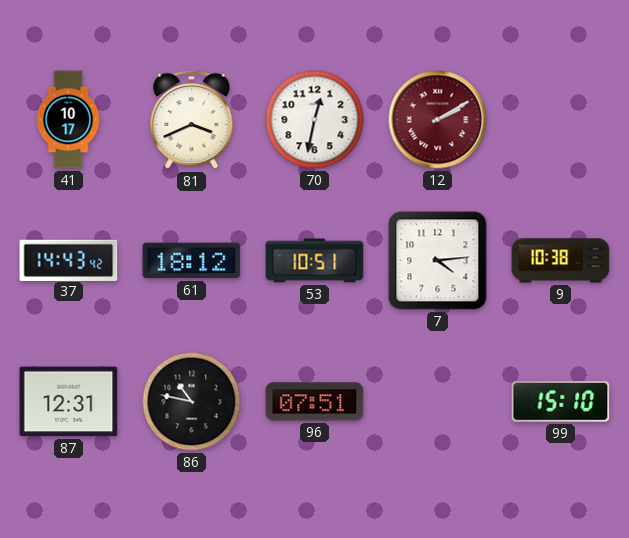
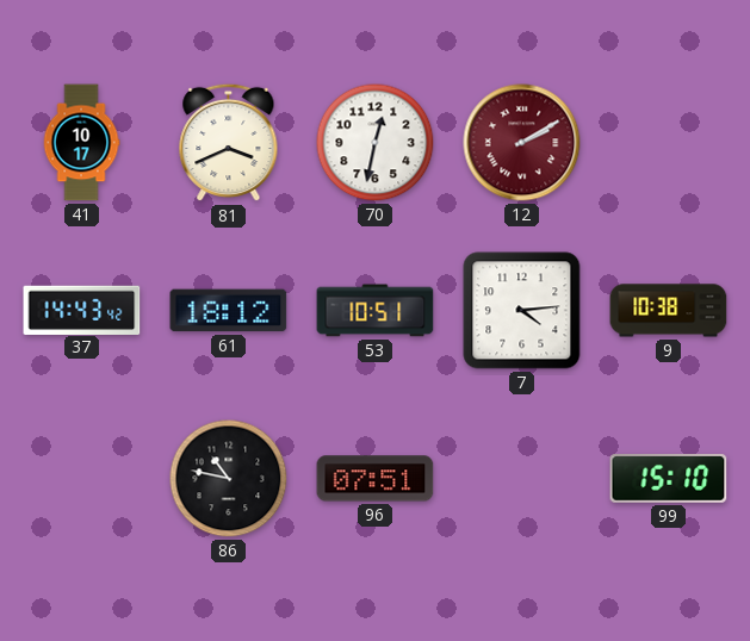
87: 12:31 -> none (69, 402)
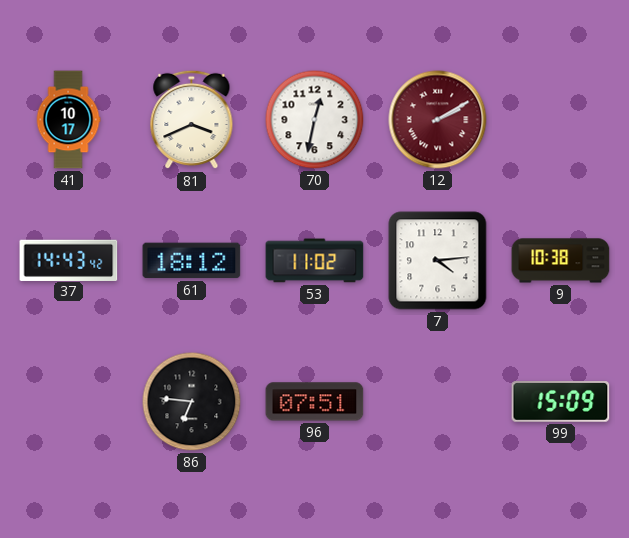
53: 10:51 -> 11:02 (315, 261)
86: 10:47 -> 6:46 (192, 402)
99: 15:10 -> 15:09 (561, 402)
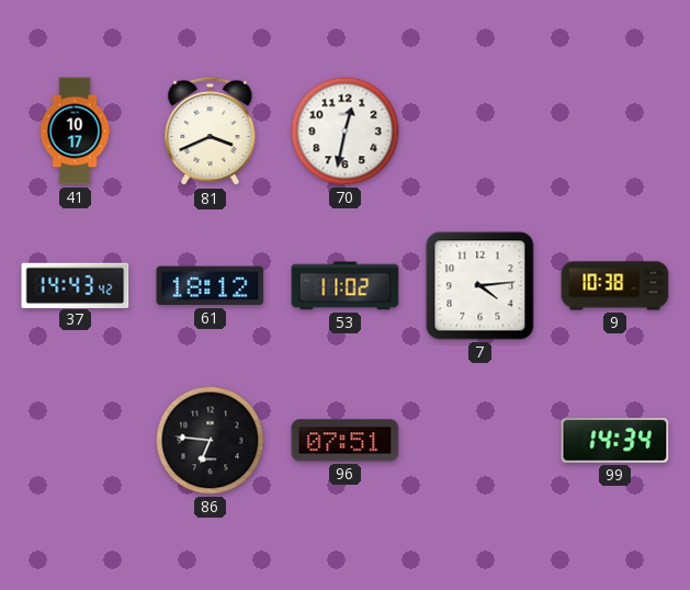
12: 2:10 -> none (438, 120)
99: 15:09 -> 14:34 (615, 441)
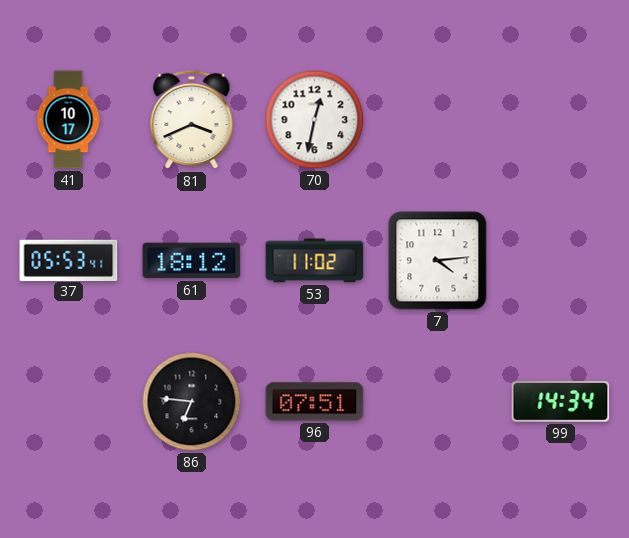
37: 14:43 -> 05:53 (69, 260)
9: 10:38 -> none (615, 286)
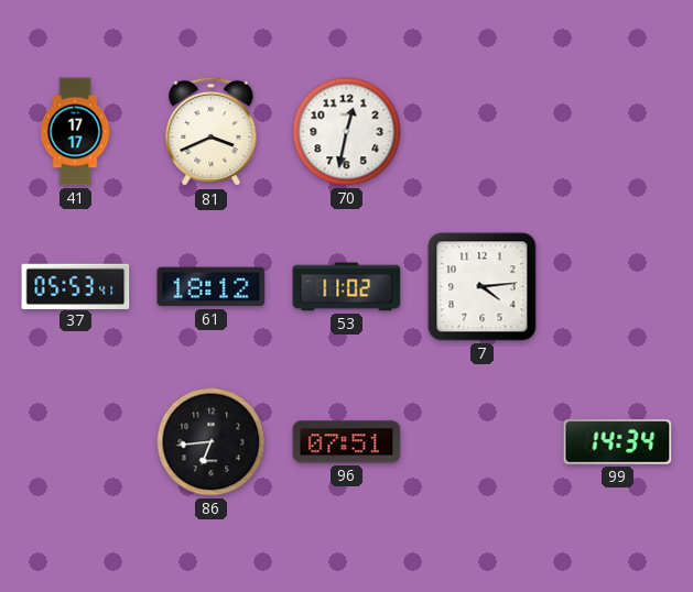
41: 10:17 -> 17:17 (75, 132)
86: 6:46 -> 6:44 (212, 442)
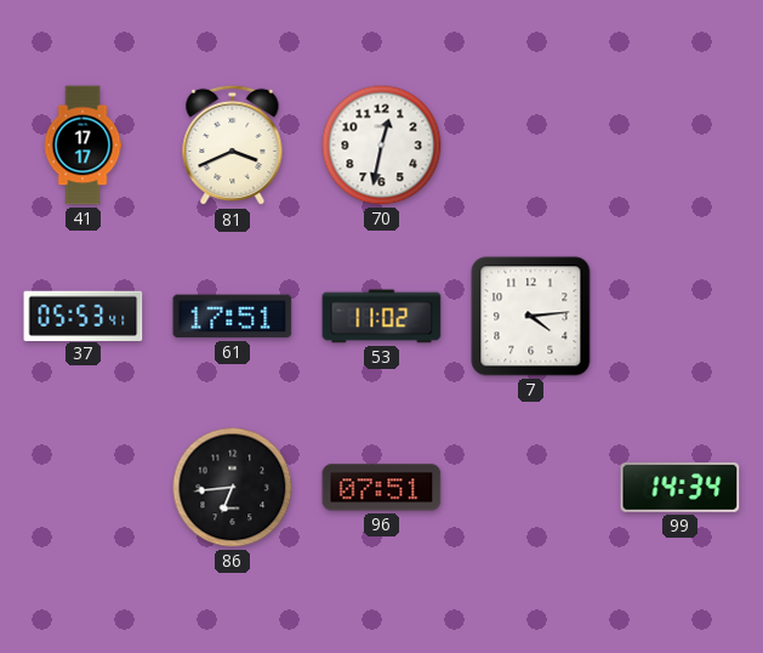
61: 18:12 -> 17:51 (233, 317)
